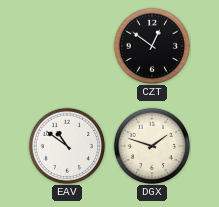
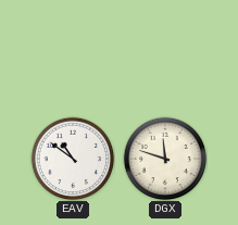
CZT: 12:51 -> none (152, 46)
DGX: 1:48 -> 11:48 (165, 159)
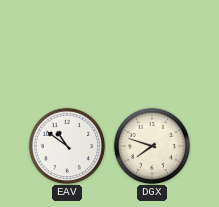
DGX: 11:48 -> 7:48 (152, 146)
